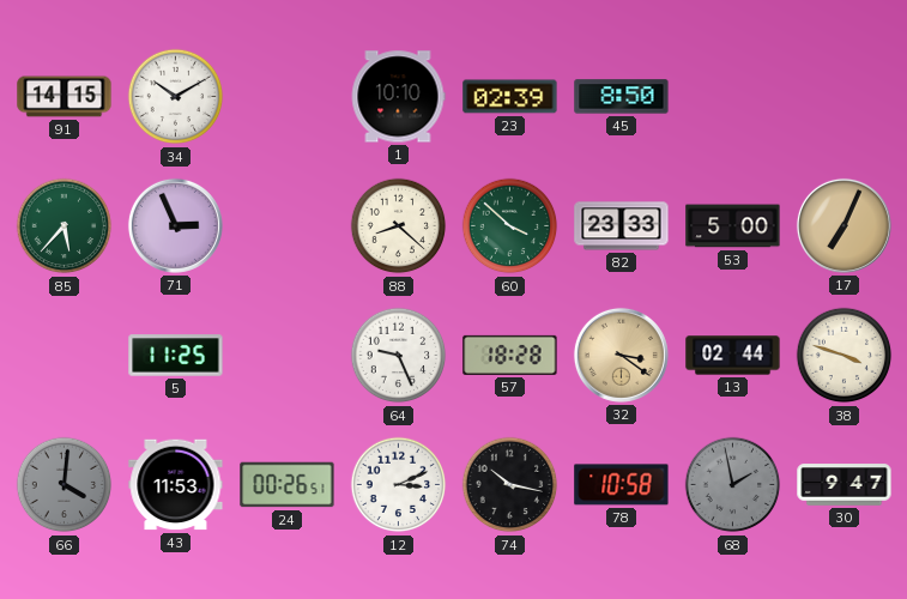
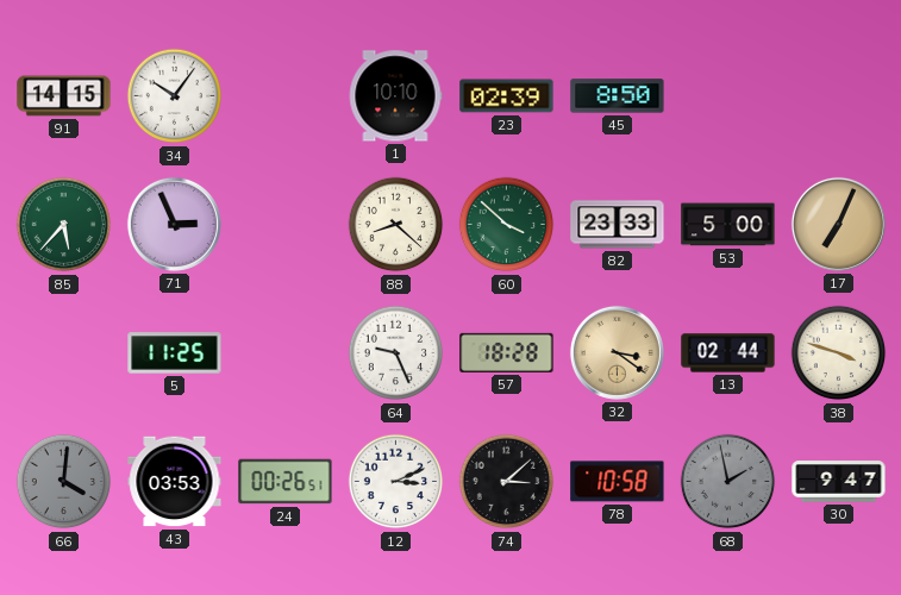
34: 10:10 -> 10:06 (175, 96)
43: 11:53 -> 03:53 (175, 482)
74: 10:17 -> 3:08 (507, 482)
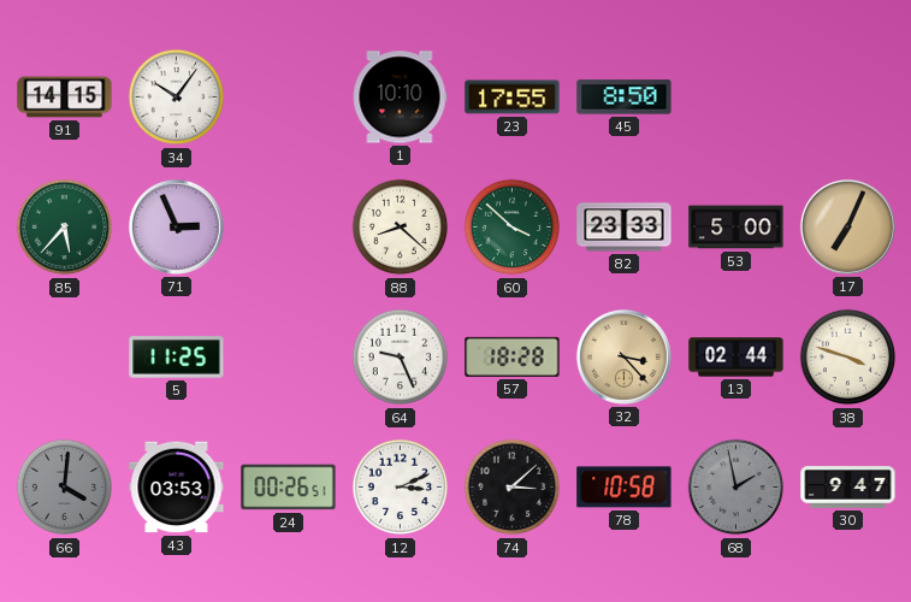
23: 02:39 -> 17:55 (513, 98)
32: 3:21 -> 3:23 (623, 356)
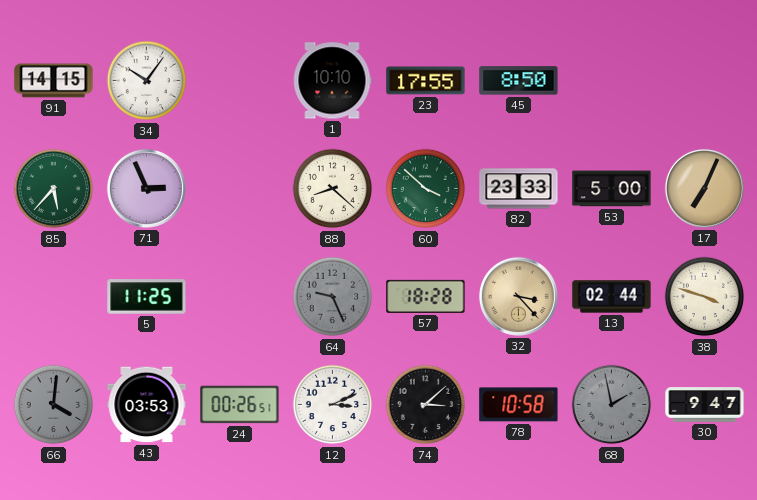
64 dial: white -> grey (333, 297)
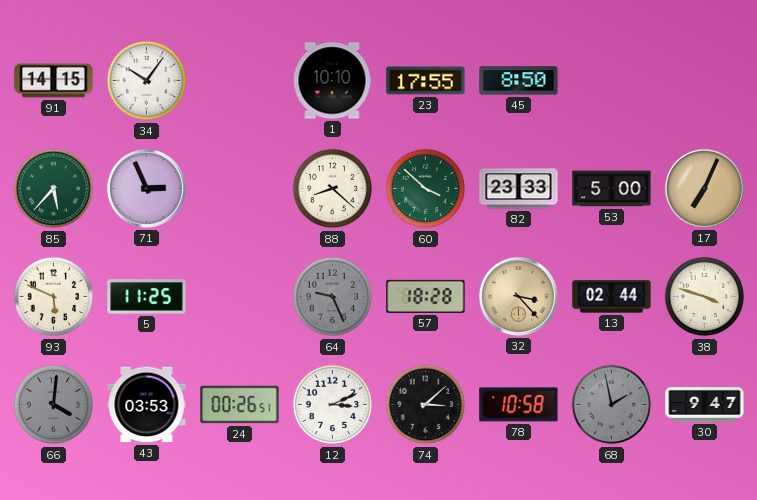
93: none -> 5:49 (54, 297)
